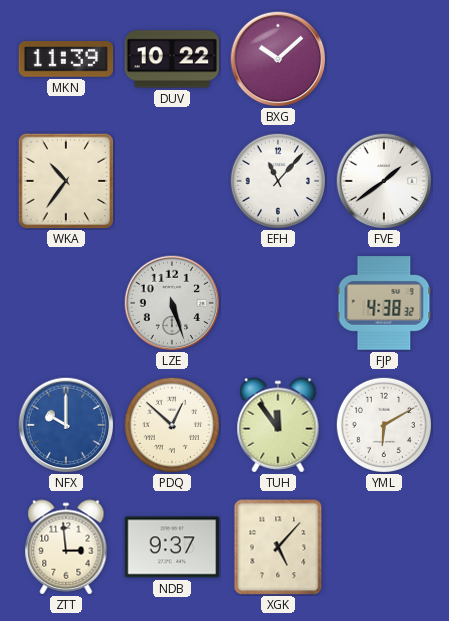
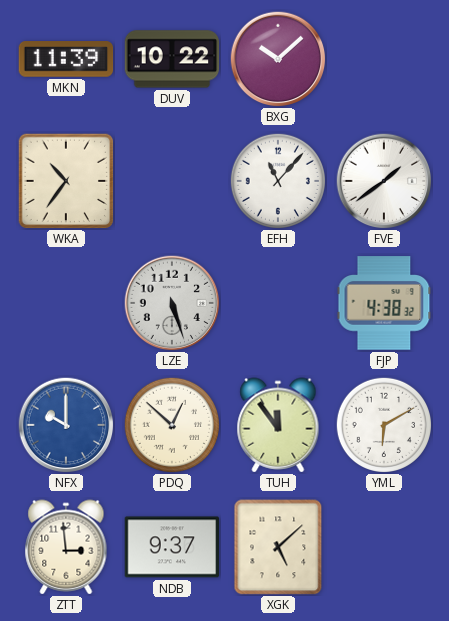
XGK: 5:07 -> 5:08 (278, 547)
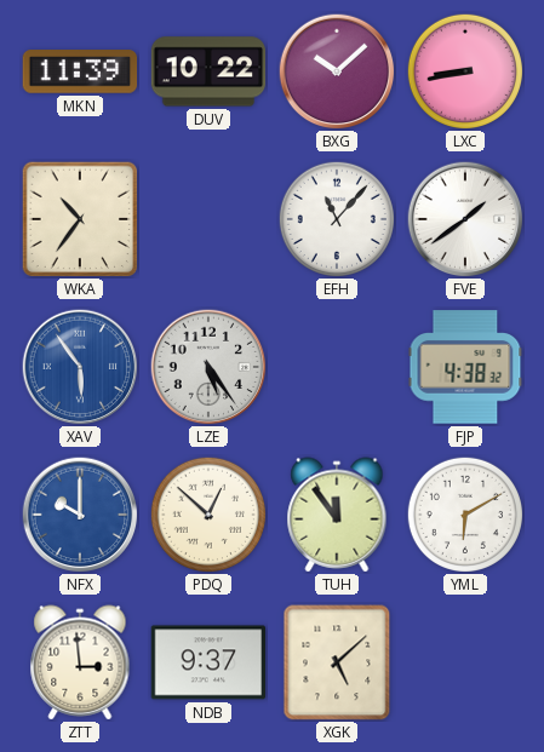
LXC: none -> 8:43 (464, 70)
XAV: none -> 5:54 (80, 367)
LZE: 5:27 -> 5:24 (208, 367)
